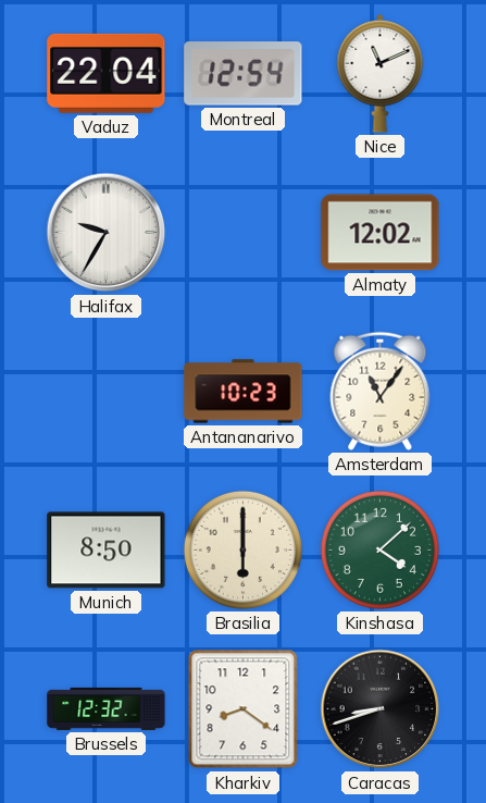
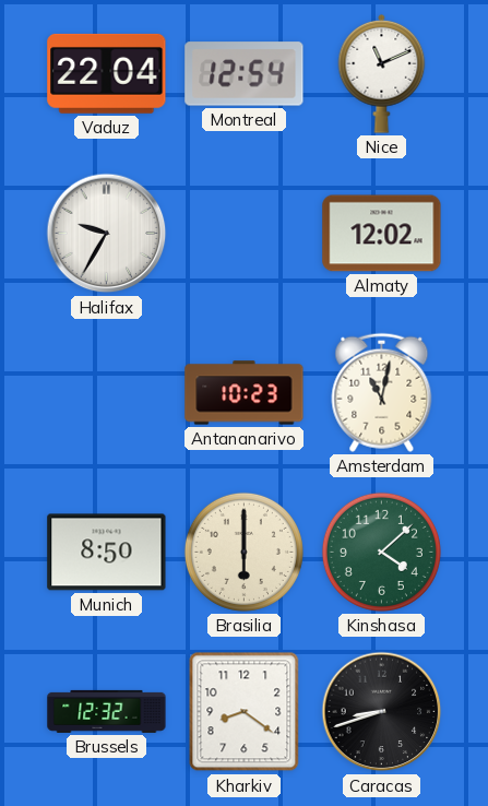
Amsterdam: 11:06 -> 11:02 (382, 392)
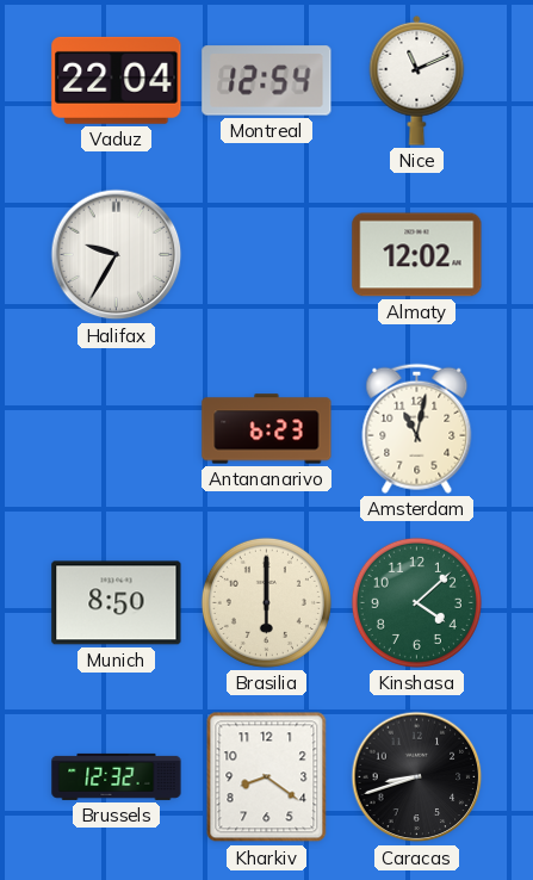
Antananarivo: 10:23 -> 6:23 (267, 429)
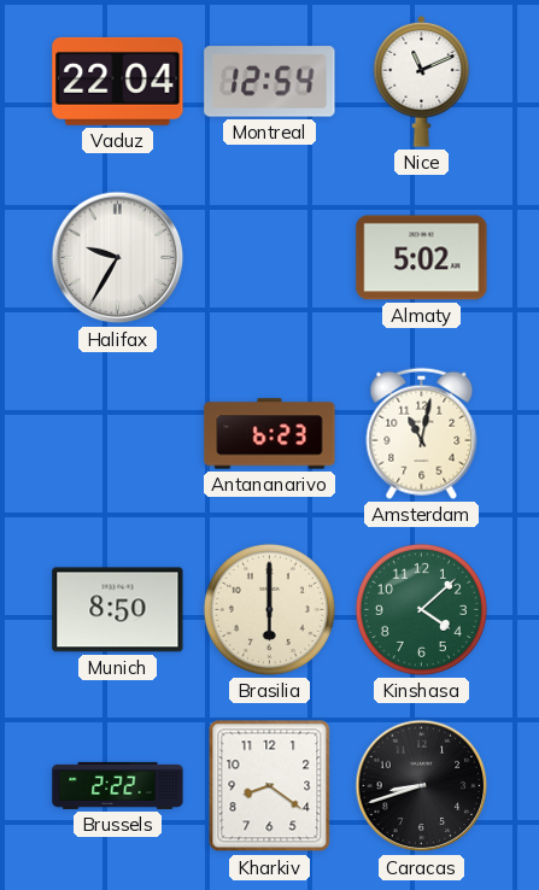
Almaty: 12:02 -> 5:02 (422, 258)
Brussels: 12:32 -> 2:22 (118, 785)
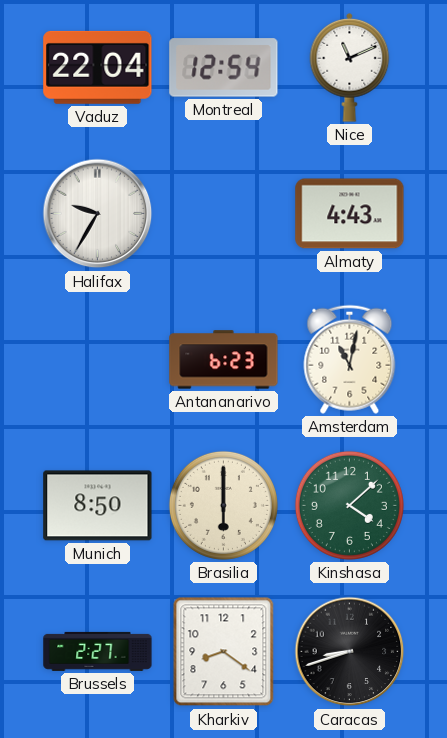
Almaty: 5:02 -> 4:43 (350, 214)
Brussels: 2:22 -> 2:27 (98, 651)
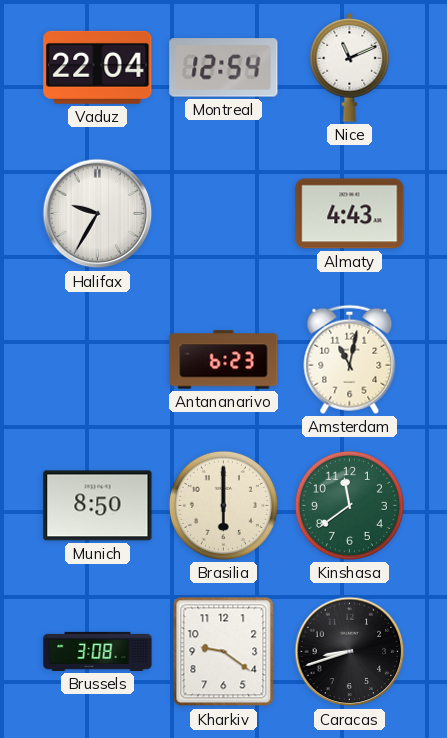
Kinshasa: 4:08 -> 11:39 (349, 505)
Brussels: 2:27 -> 3:08 (98, 651)
Kharkiv: 8:21 -> 9:21 (224, 652)
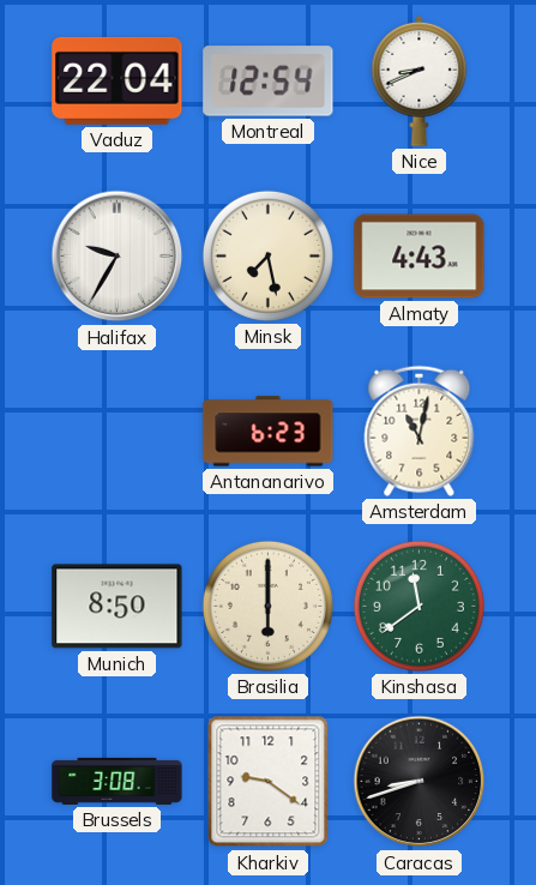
Nice: 11:11 -> 8:41 (420, 80)
Minsk: none -> 7:28 (267, 255)
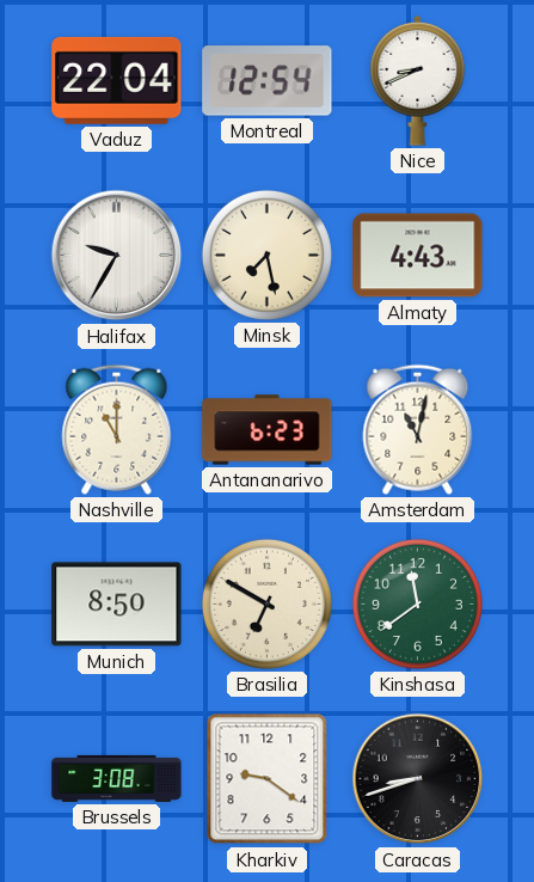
Nashville: none -> 11:00 (117, 429)
Brasilia: 6:00 -> 6:50 (266, 604)
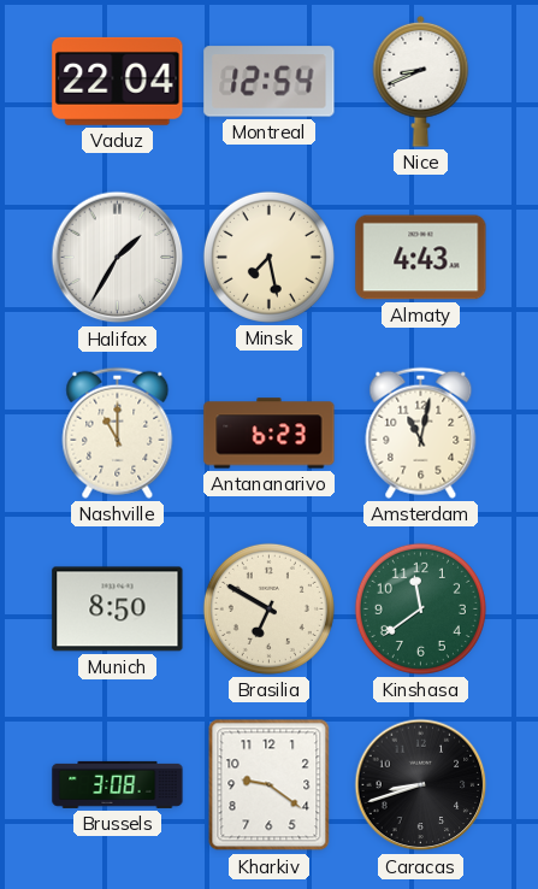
Halifax: 9:35 -> 1:35 (118, 258)
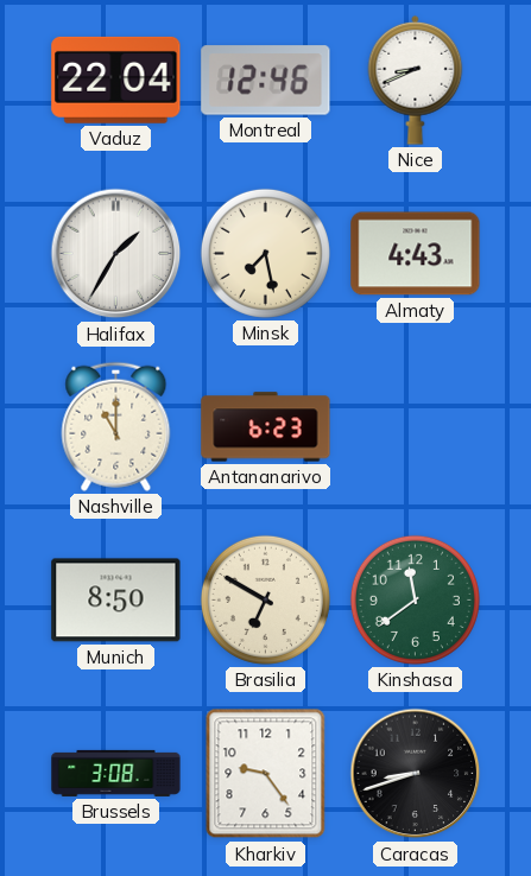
Montreal: 12:54 -> 12:46 (266, 81)
Amsterdam: 11:02 -> none (421, 432)
Kharkiv: 9:21 -> 9:24 (266, 774)
